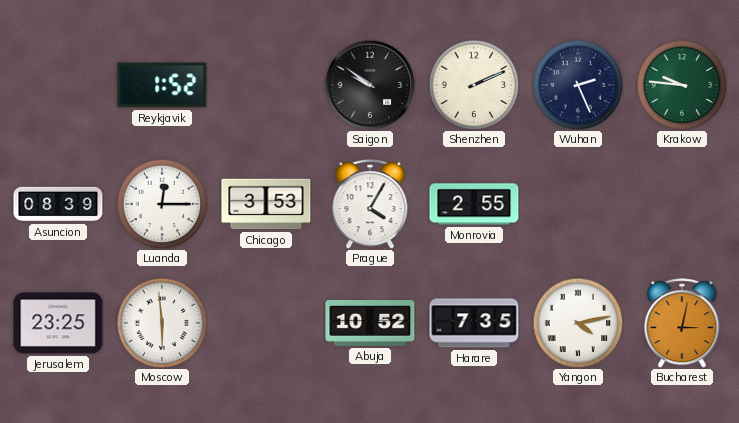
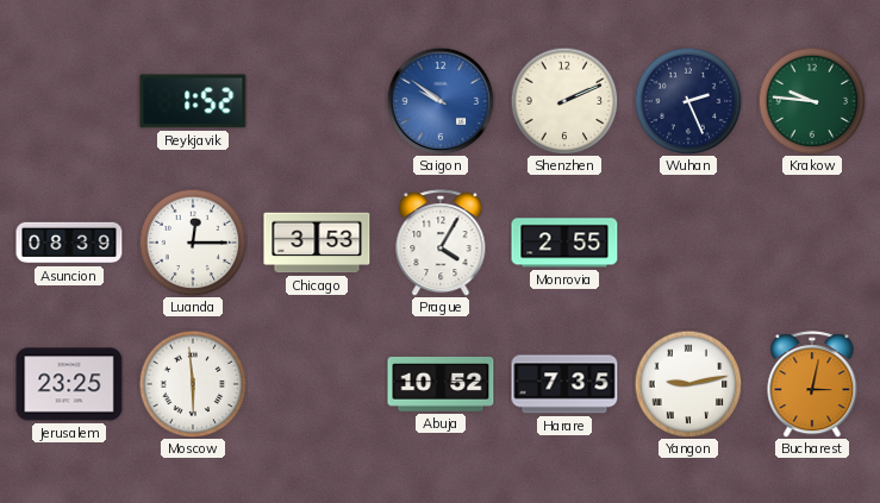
Saigon dial: black -> blue (441, 101)
Yangon: 4:13 -> 9:13 (688, 384)
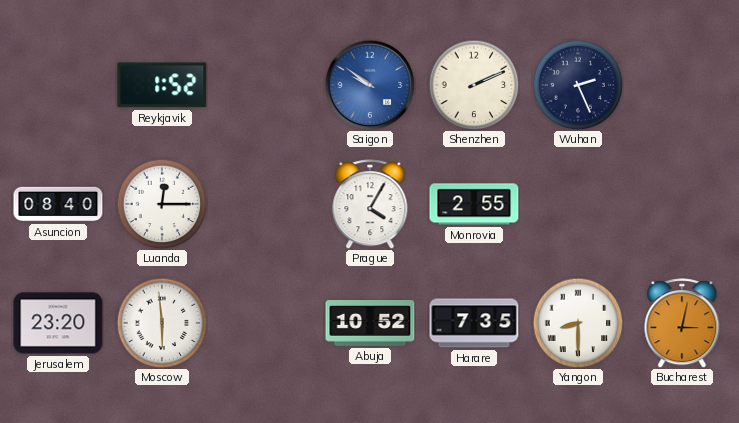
Krakow: 9:46 -> none (812, 101)
Asuncion: 08:39 -> 08:40 (58, 204)
Chicago: 3:53 -> none (317, 243)
Jerusalem: 23:25 -> 23:20 (58, 323)
Yangon: 9:13 -> 8:30 (578, 323)
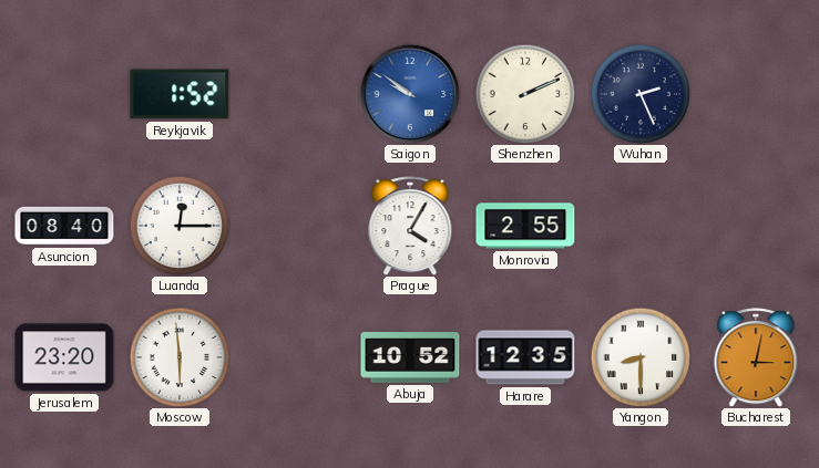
Harare: 7:35 -> 12:35 (525, 357)
